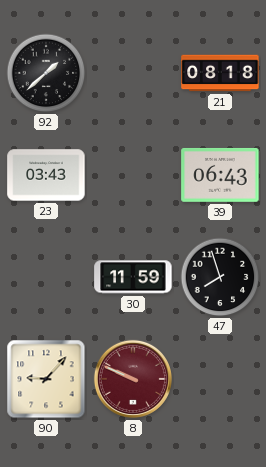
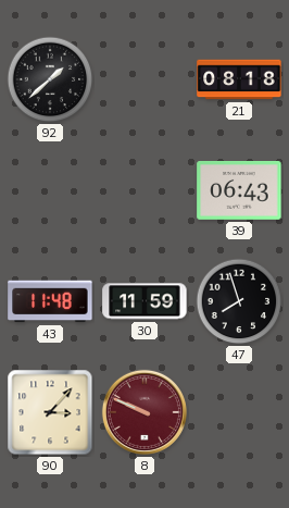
23: 03:43 -> none (46, 175)
43: none -> 11:48 (50, 301)
90: 9:07 -> 3:07 (50, 412)
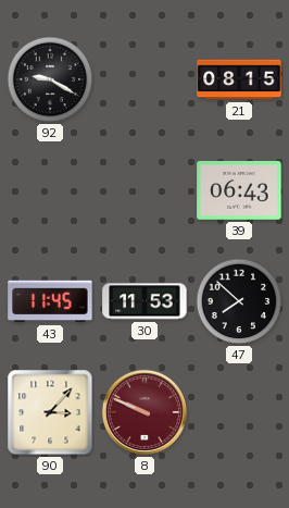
92: 1:38 -> 9:20 (50, 79)
21: 08:18 -> 08:15 (239, 79)
43: 11:48 -> 11:45 (50, 301)
30: 11:59 -> 11:53 (144, 301)
47: 7:57 -> 7:52 (239, 301)
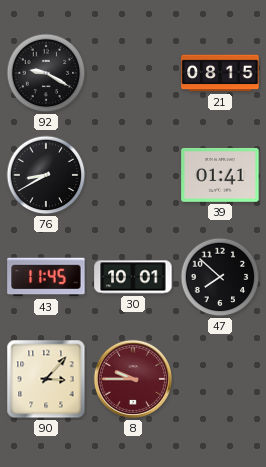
76: none -> 8:40 (46, 175)
39: 06:43 -> 01:41 (220, 175)
30: 11:53 -> 10:01 (133, 277)
8: 9:49 -> 9:45 (133, 379)
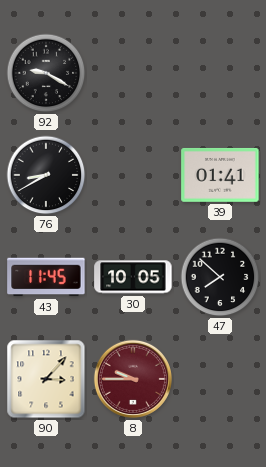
21: 08:15 -> none (220, 73)
30: 10:01 -> 10:05 (133, 277)
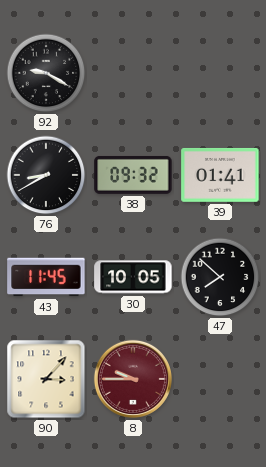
38: none -> 09:32 (133, 175)
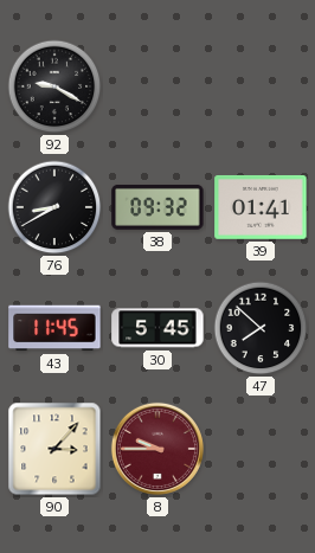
30: 10:05 -> 5:45 (157, 328)
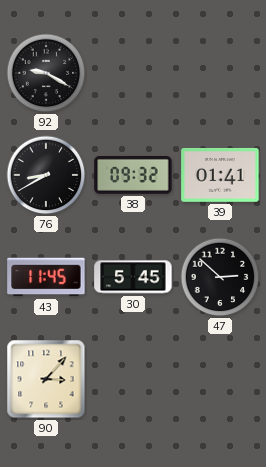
47: 7:52 -> 2:52 (220, 277)
8: 9:45 -> none (157, 449)
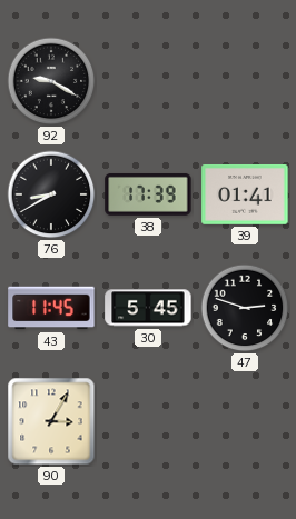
38: 09:32 -> 17:39 (148, 194)
47: 2:52 -> 2:48 (245, 308)
90: 3:07 -> 3:05 (51, 421)
